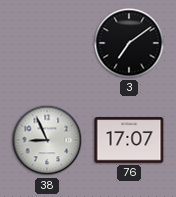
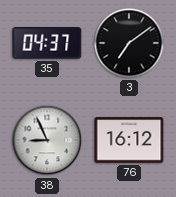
35: none -> 04:37 (47, 43)
76: 17:07 -> 16:12 (129, 140)
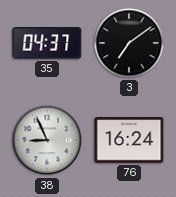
76: 16:12 -> 16:24 (129, 140)
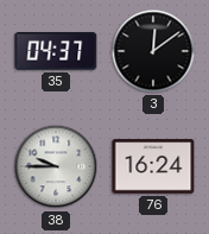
3: 7:09 -> 12:09 (153, 51)
38: 8:56 -> 9:45 (56, 166)
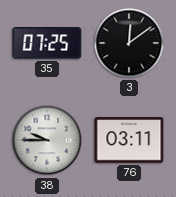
35: 04:37 -> 07:25 (47, 43)
76: 16:24 -> 03:11 (129, 140)
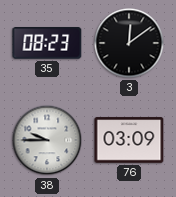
35: 07:25 -> 08:23 (47, 43)
76: 03:11 -> 03:09 (129, 140)
